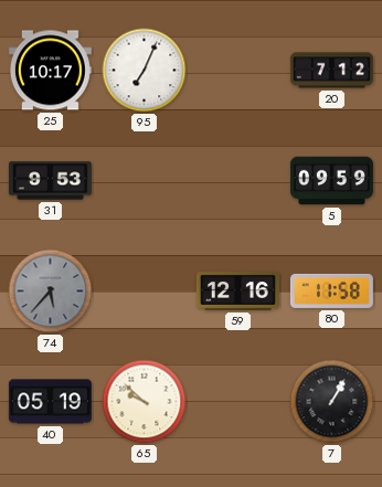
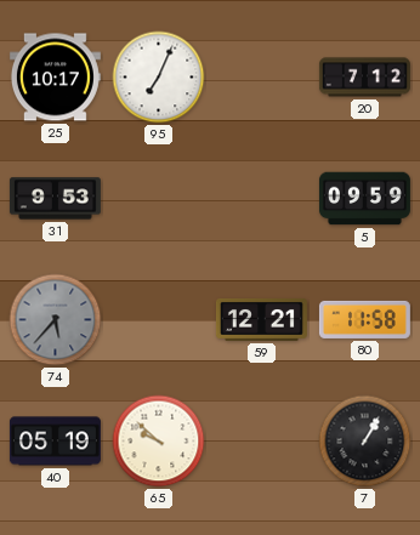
59: 12:16 -> 12:21 (261, 320)
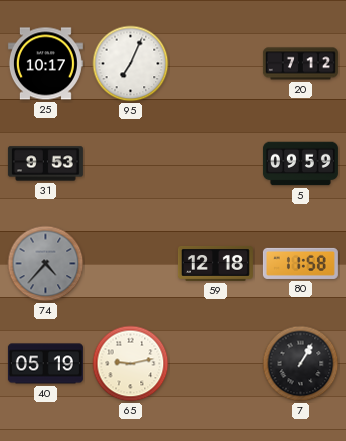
74: 5:37 -> 4:37 (46, 264)
59: 12:21 -> 12:18 (215, 264)
65: 9:52 -> 9:13 (131, 364)
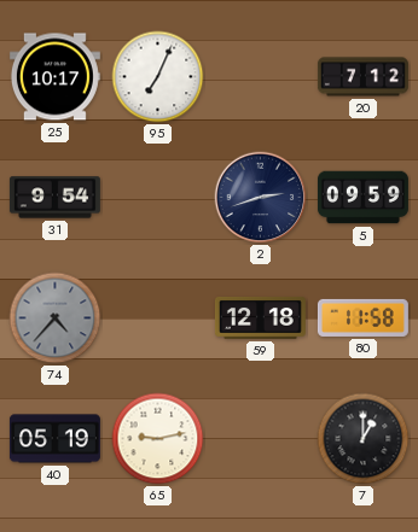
31: 9:53 -> 9:54 (54, 198)
2: none -> 2:42 (261, 198)
7: 1:05 -> 1:00 (364, 439)
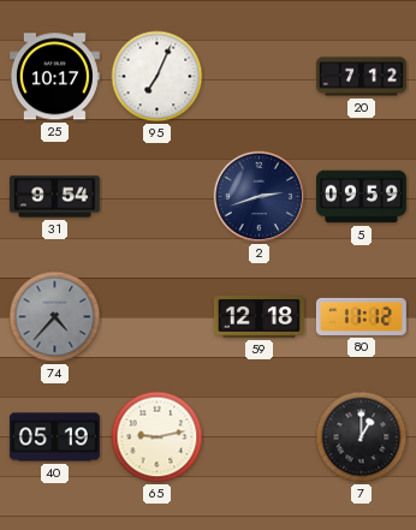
80: 11:58 -> 11:12 (361, 316)
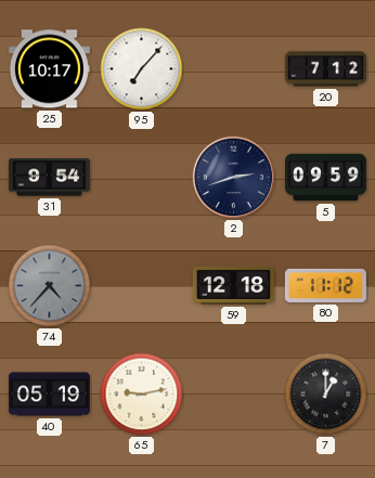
95: 7:04 -> 7:07 (142, 69)
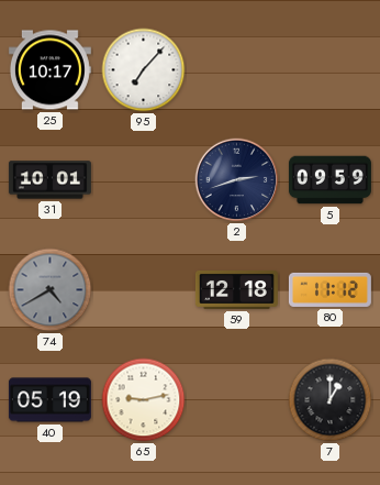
20: 7:12 -> none (325, 69)
31: 9:54 -> 10:01 (49, 180)
74: 4:37 -> 4:40 (51, 290)
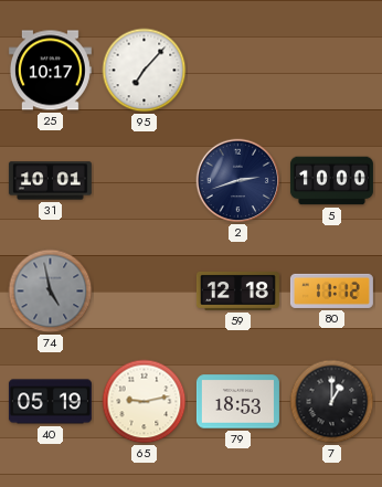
5: 09:59 -> 10:00 (331, 181)
74: 4:40 -> 4:58 (51, 292)
79: none -> 18:53 (237, 402)
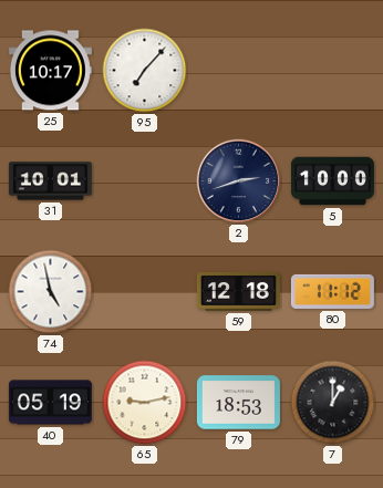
74 dial: grey -> white (51, 292)
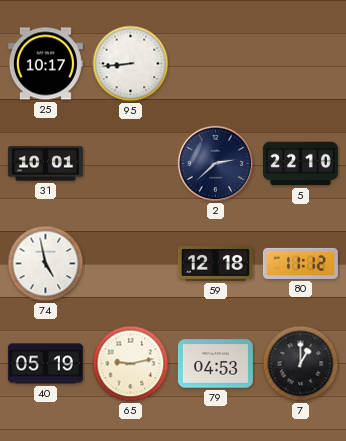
95: 7:07 -> 8:44 (131, 64)
2: 2:42 -> 2:38 (216, 164)
5: 10:00 -> 22:10 (300, 164)
79: 18:53 -> 04:53 (215, 364)
